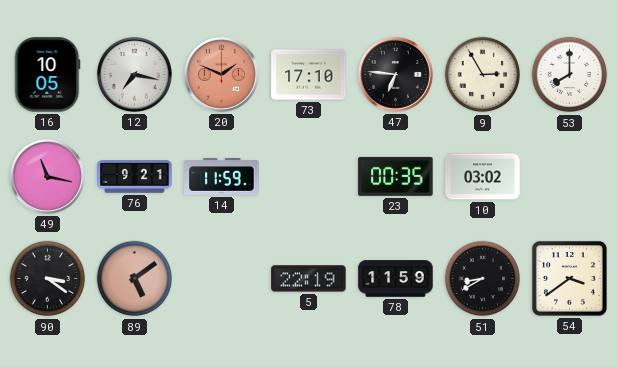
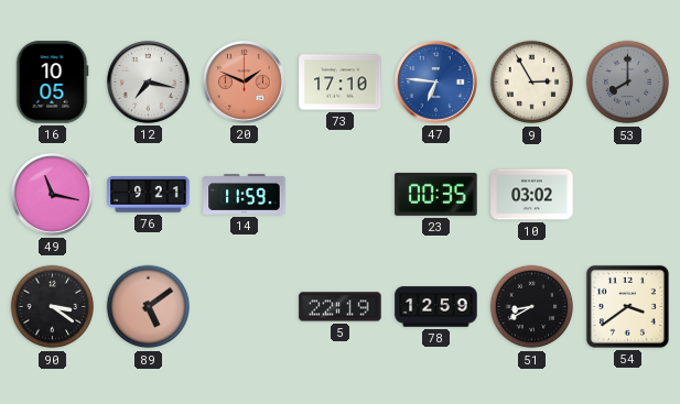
47 dial: black -> blue (435, 81)
53 dial: white -> grey (628, 83)
78: 11:59 -> 12:59 (436, 307)
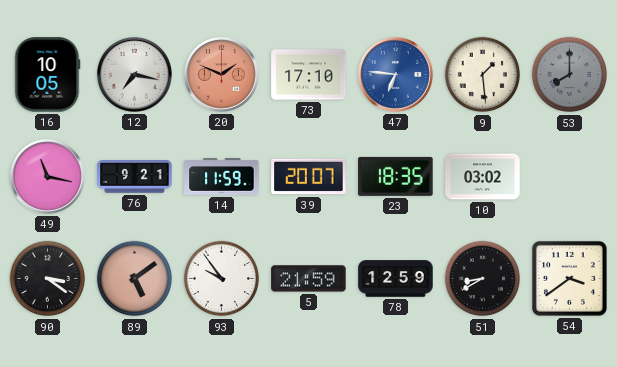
9: 2:55 -> 1:29 (483, 75)
39: none -> 20:07 (309, 177)
23: 00:35 -> 18:35 (396, 176)
93: none -> 9:54 (222, 279)
5: 22:19 -> 21:59 (309, 279)
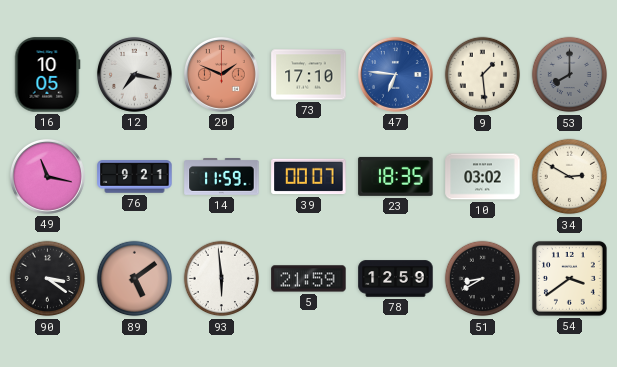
39: 20:07 -> 00:07 (309, 177)
34: none -> 2:50 (570, 177)
93: 9:54 -> 5:59 (222, 279)
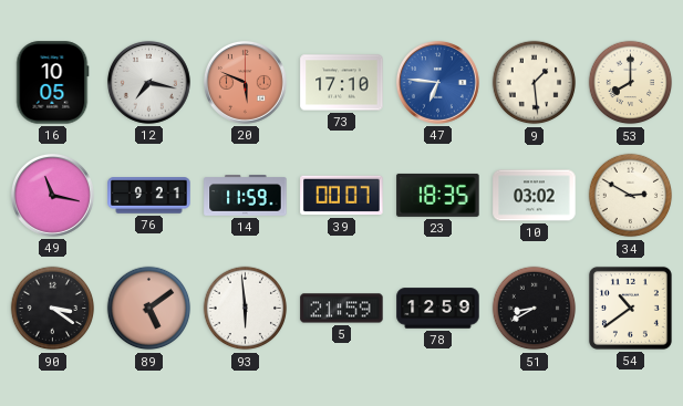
20: 1:49 -> 5:49 (245, 82)
53 dial: grey -> cream (631, 83)
54: 3:39 -> 10:39 (630, 308)
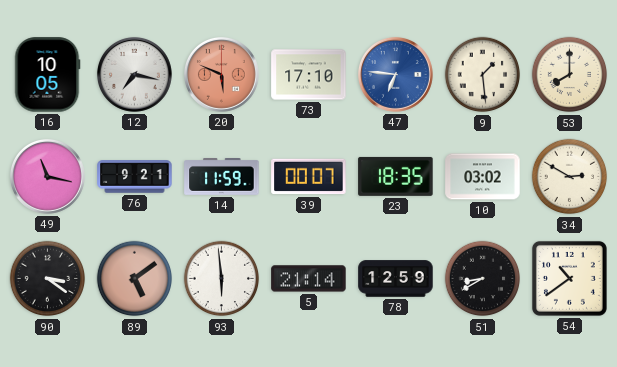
5: 21:59 -> 21:14 (309, 279)
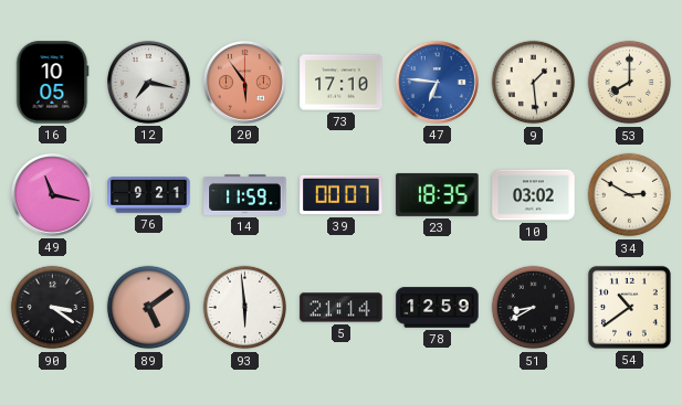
20: 5:49 -> 5:54 (244, 82)
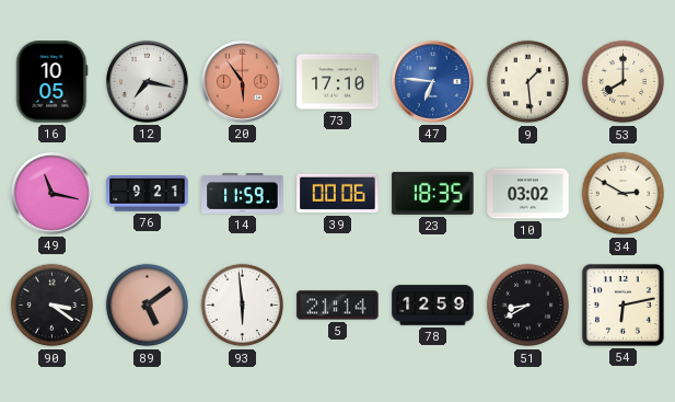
39: 00:07 -> 00:06 (338, 194)
54: 10:39 -> 6:13 (622, 305)
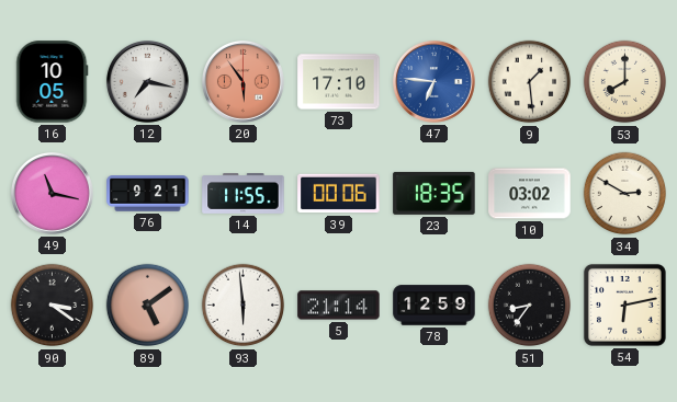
14: 11:59 -> 11:55 (244, 194)
51: 8:40 -> 8:36 (530, 306)
